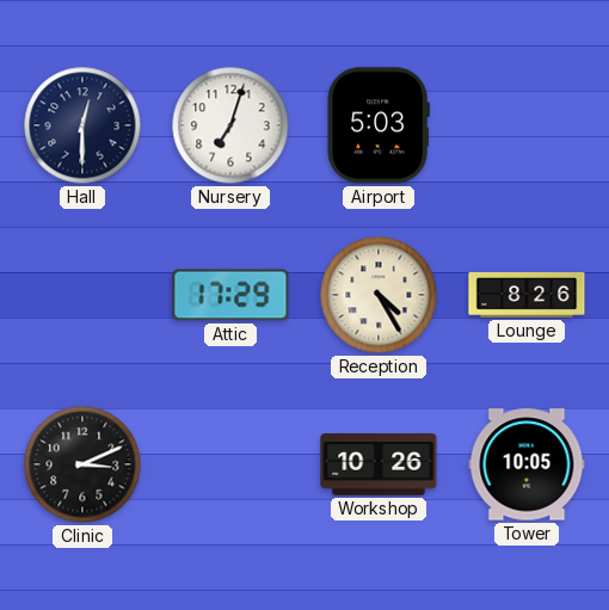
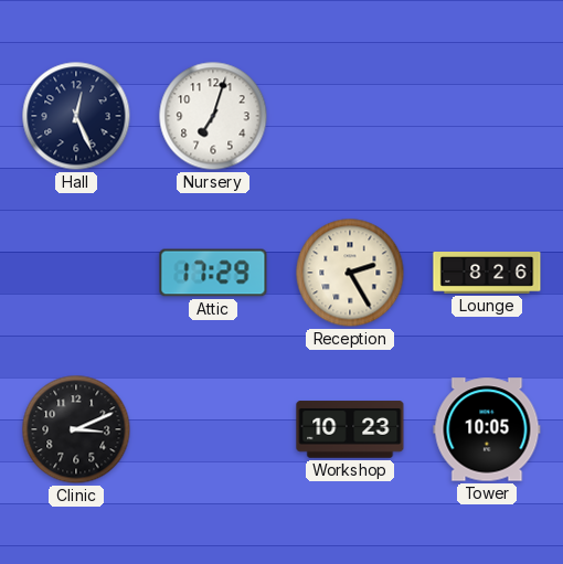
Hall: 12:30 -> 12:26 (76, 116)
Airport: 5:03 -> none (379, 125)
Reception: 4:25 -> 2:25 (350, 273)
Workshop: 10:26 -> 10:23 (350, 429)
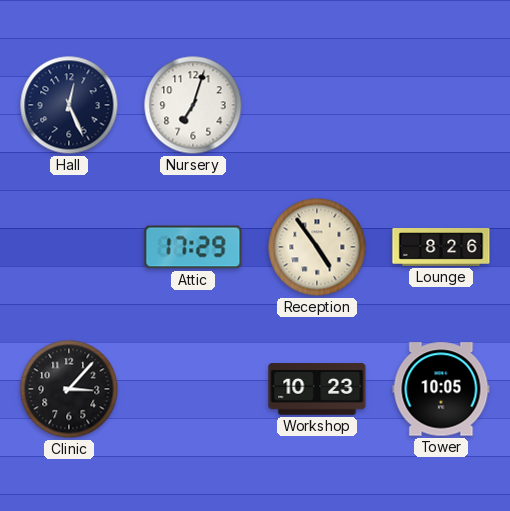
Reception: 2:25 -> 4:54 (317, 247)
Clinic: 3:11 -> 3:07 (69, 389)
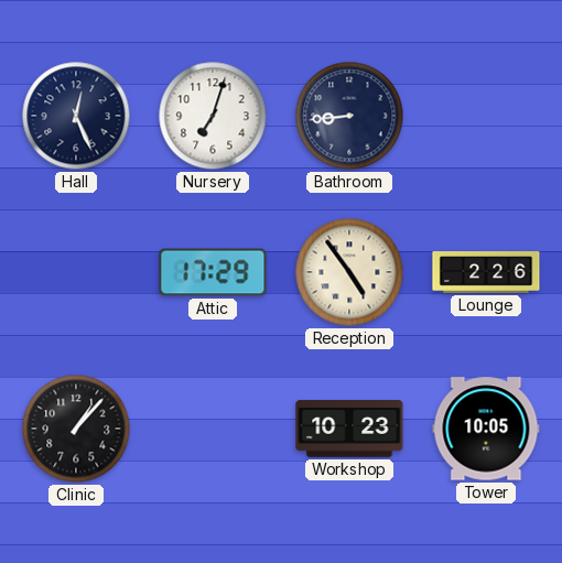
Bathroom: none -> 8:44 (349, 116)
Lounge: 8:26 -> 2:26 (486, 272)
Clinic: 3:07 -> 1:07 (76, 429)
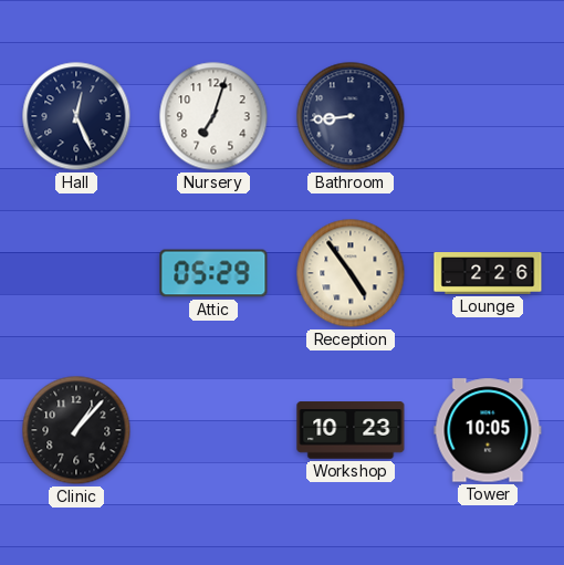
Attic: 17:29 -> 05:29 (213, 273)
